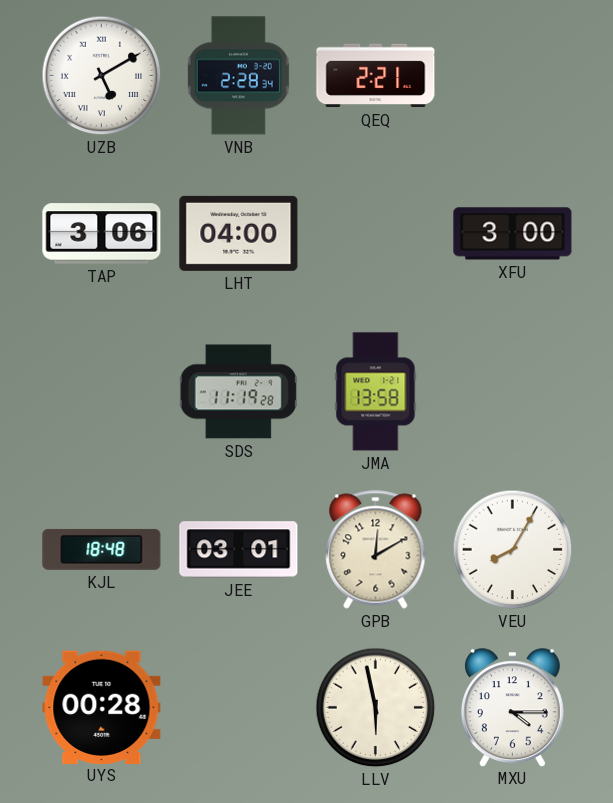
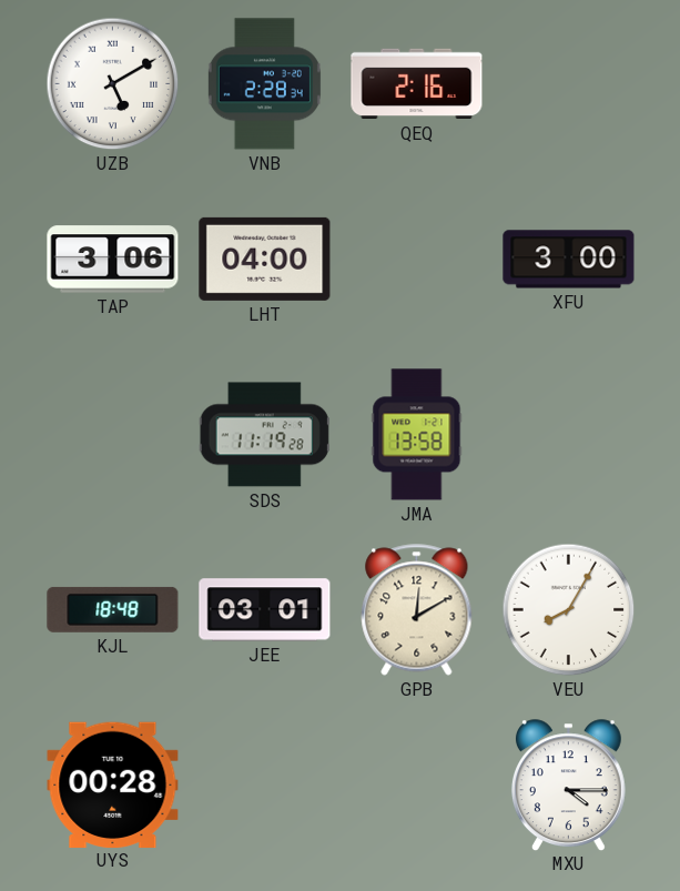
QEQ: 2:21 -> 2:16 (417, 84)
LLV: 5:58 -> none (376, 708)
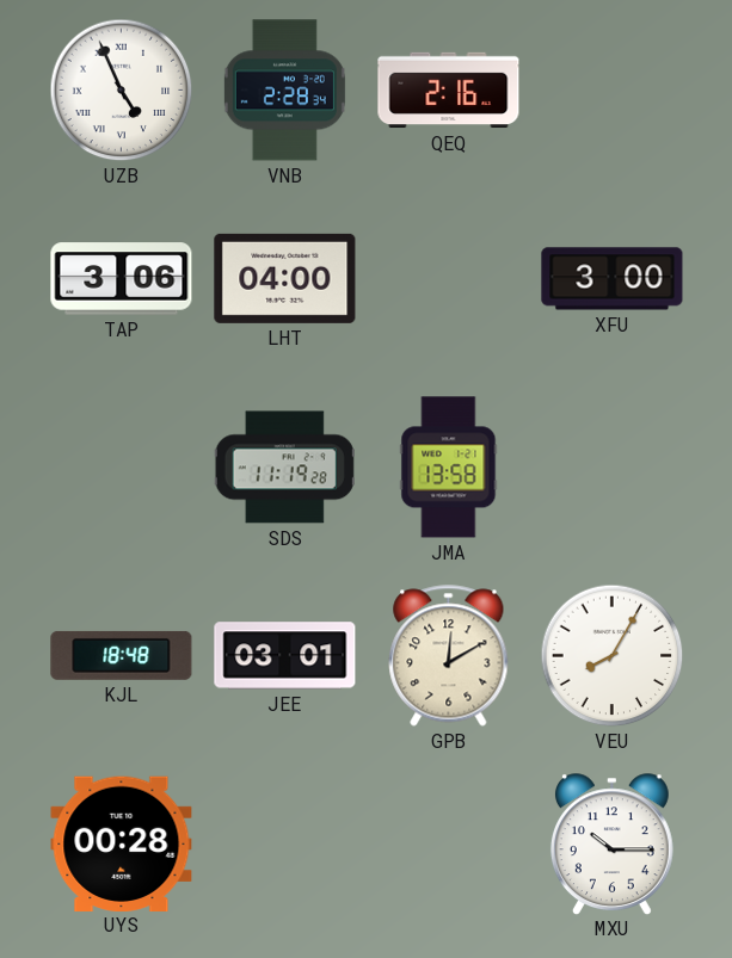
UZB: 5:10 -> 4:56 (122, 91)
MXU: 4:15 -> 10:15 (611, 843)
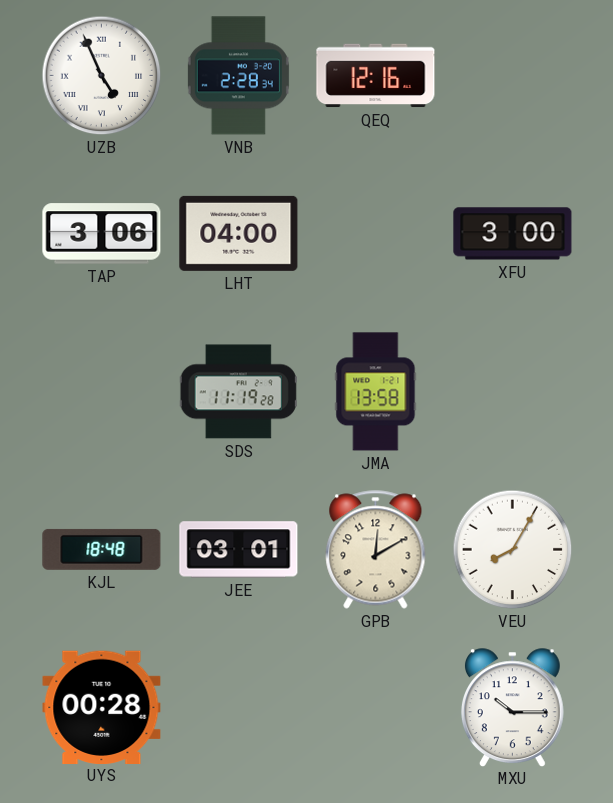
QEQ: 2:16 -> 12:16 (376, 76)
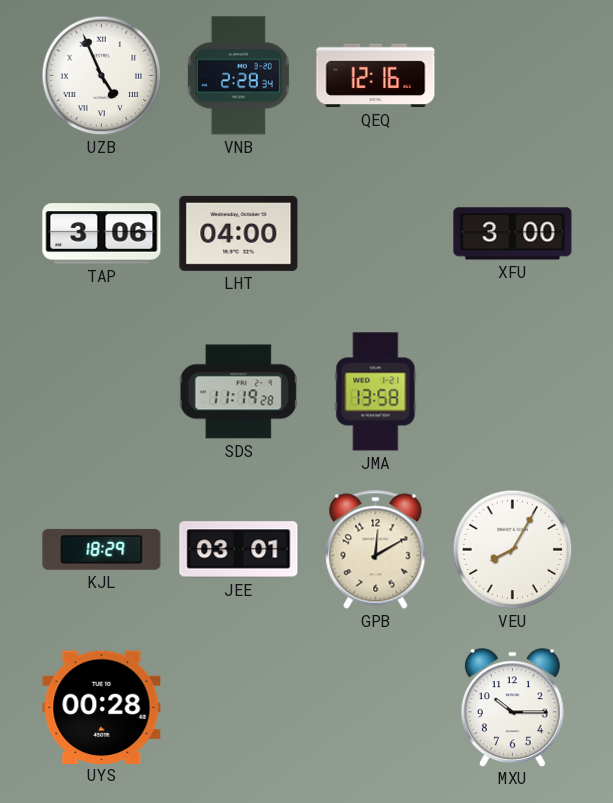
KJL: 18:48 -> 18:29 (102, 549)
